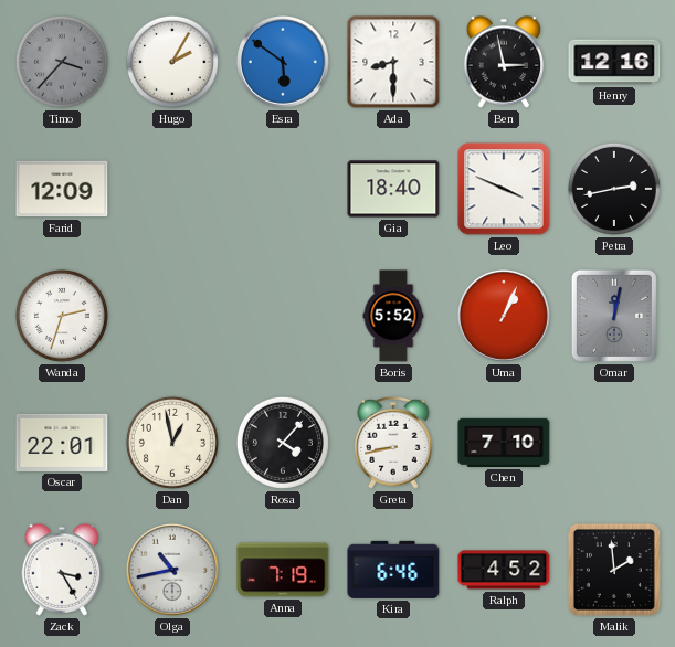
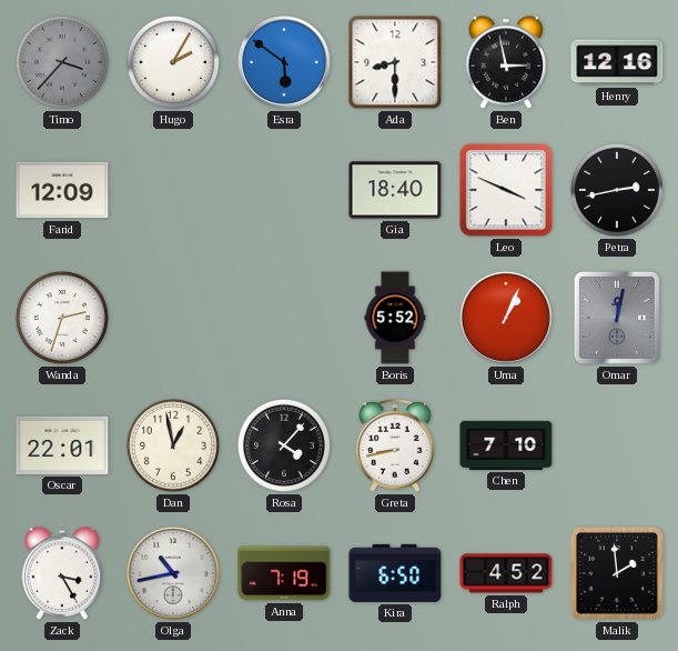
Kira: 6:46 -> 6:50 (395, 573)
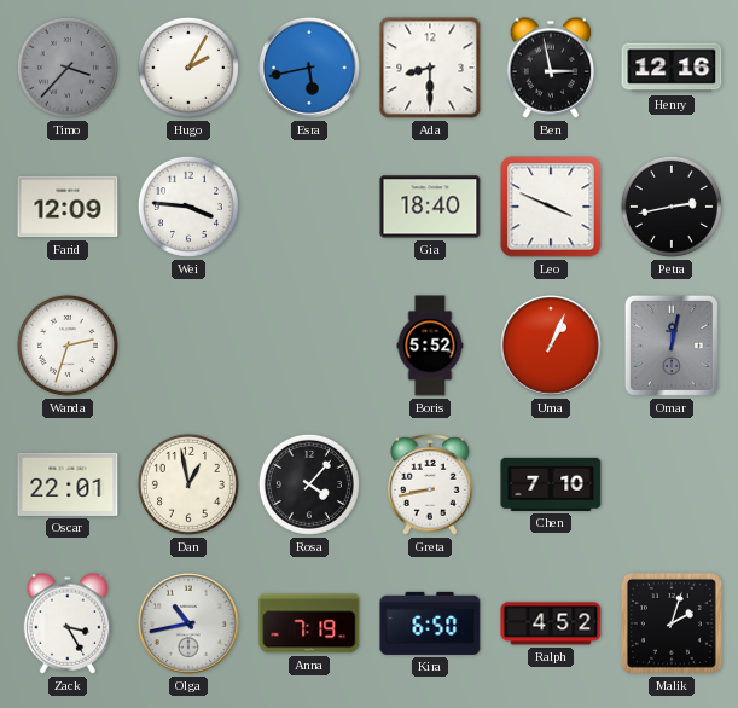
Esra: 5:51 -> 5:43 (309, 68)
Wei: none -> 3:46 (188, 207)
Malik: 1:59 -> 2:03 (672, 623)
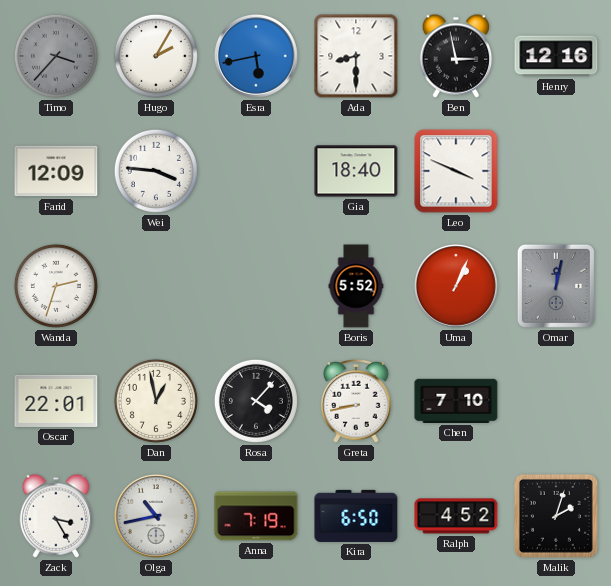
Petra: 2:43 -> none (672, 207)
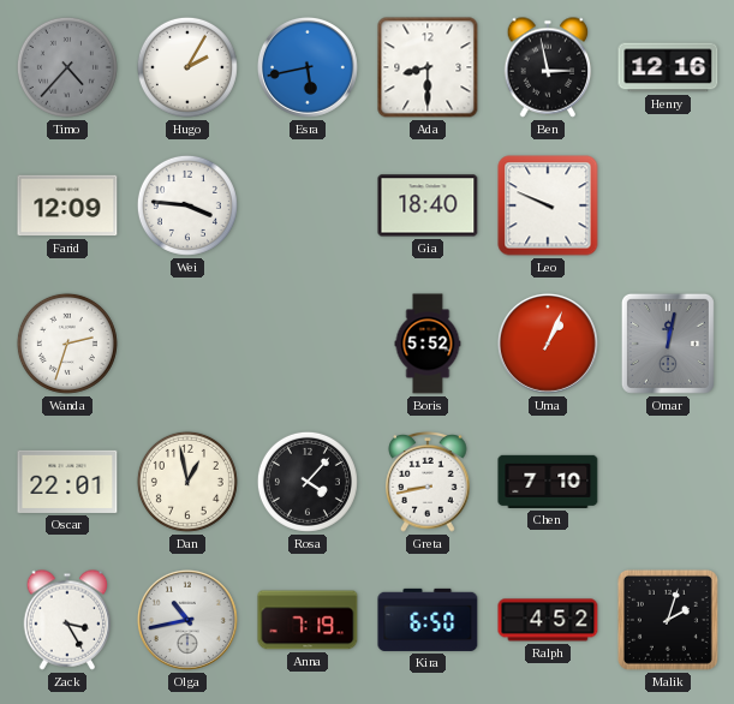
Timo: 3:37 -> 4:37 (67, 67)
Leo: 3:49 -> 9:49 (548, 205)
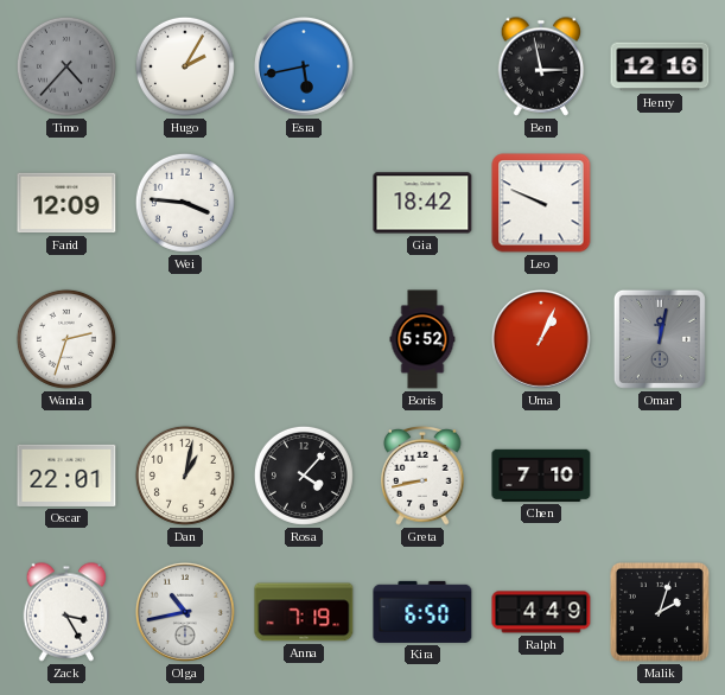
Ada: 8:30 -> none (428, 67)
Gia: 18:40 -> 18:42 (422, 203)
Dan: 12:58 -> 1:02 (185, 476)
Ralph: 4:52 -> 4:49 (541, 612)
